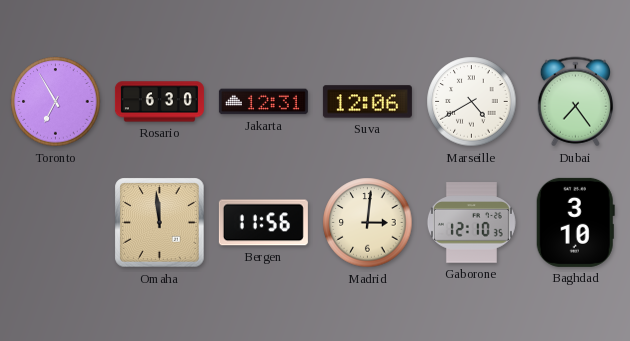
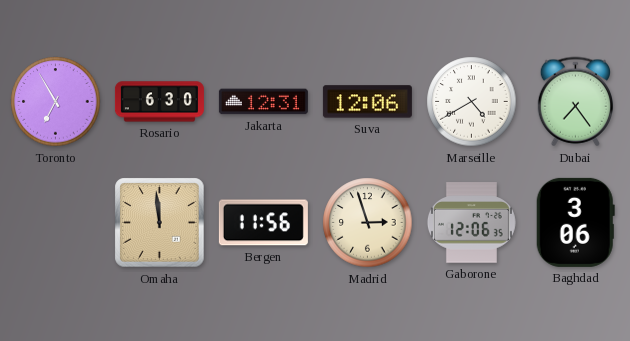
Madrid: 3:01 -> 2:57 (368, 223)
Gaborone: 12:10 -> 12:06 (471, 223)
Baghdad: 3:10 -> 3:06 (575, 222)
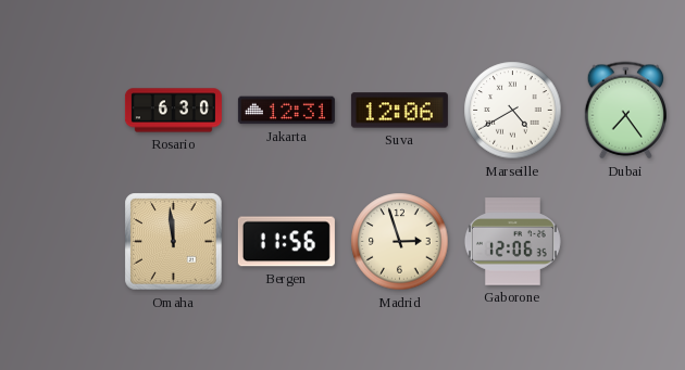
Toronto: 6:55 -> none (56, 102)
Baghdad: 3:06 -> none (575, 222)
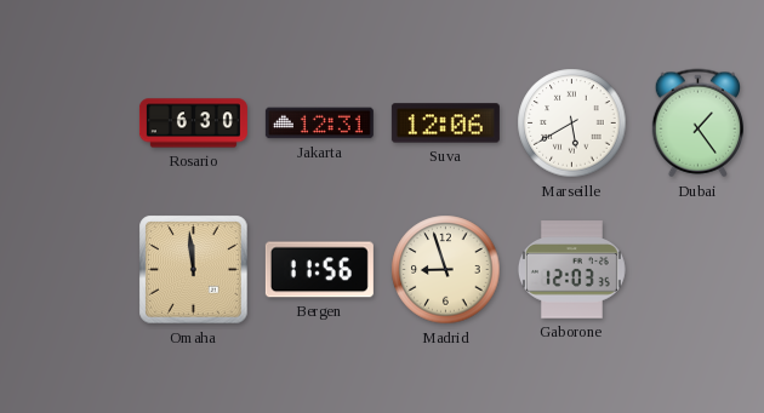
Marseille: 4:40 -> 5:40 (572, 124)
Dubai: 7:24 -> 1:24 (697, 124)
Madrid: 2:57 -> 8:57 (446, 270)
Gaborone: 12:06 -> 12:03 (571, 270)
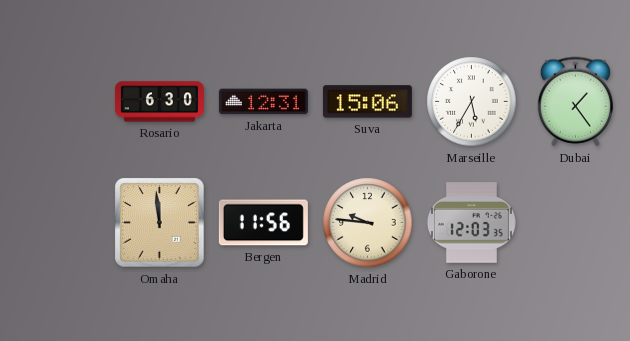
Suva: 12:06 -> 15:06 (367, 102)
Marseille: 5:40 -> 5:35 (472, 102)
Madrid: 8:57 -> 9:46 (368, 223)
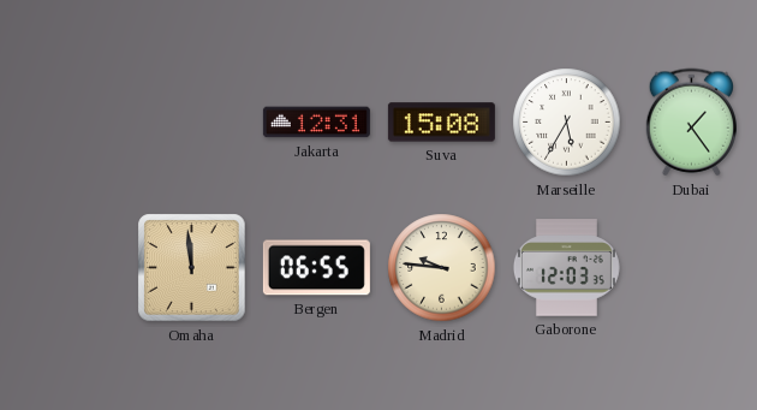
Rosario: 6:30 -> none (159, 102)
Suva: 15:06 -> 15:08 (441, 123)
Bergen: 11:56 -> 06:55 (316, 268)
